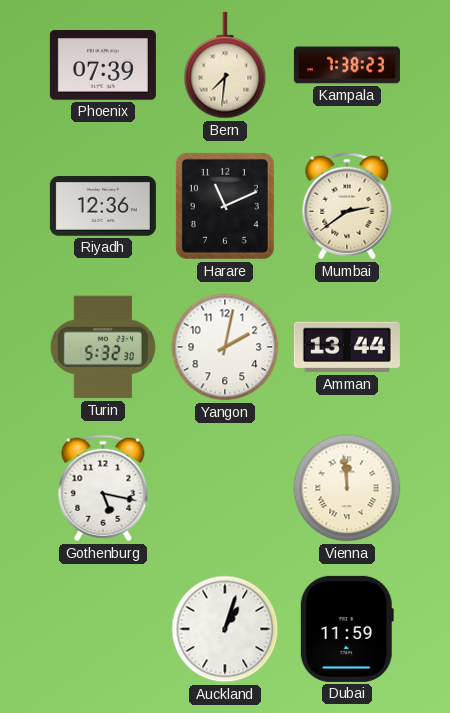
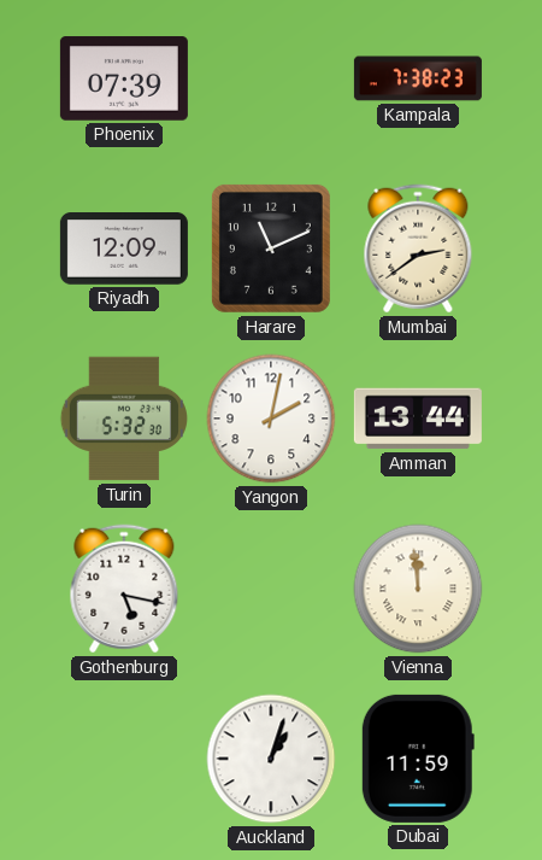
Bern: 7:31 -> none (225, 65)
Riyadh: 12:36 -> 12:09 (124, 250)
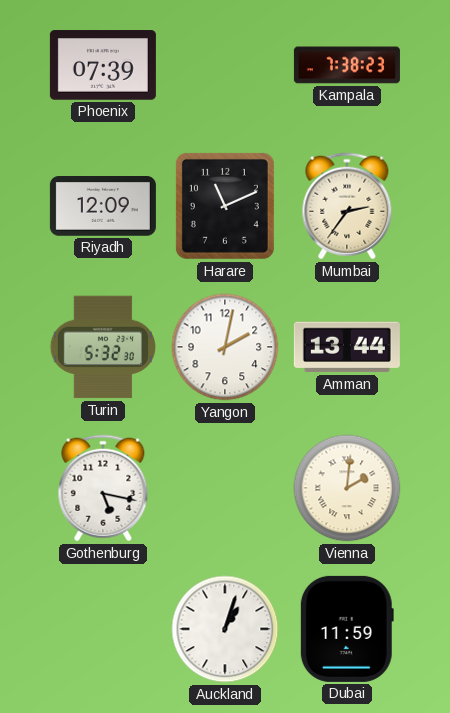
Mumbai: 2:39 -> 2:36 (347, 206)
Vienna: 11:59 -> 2:01 (347, 488)
